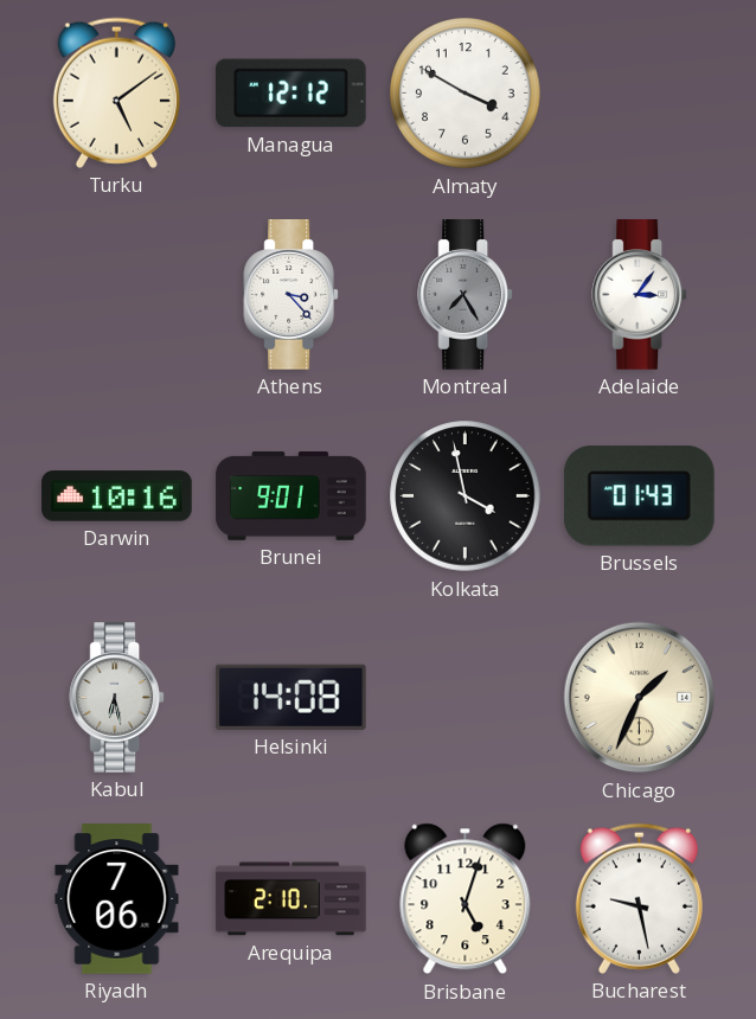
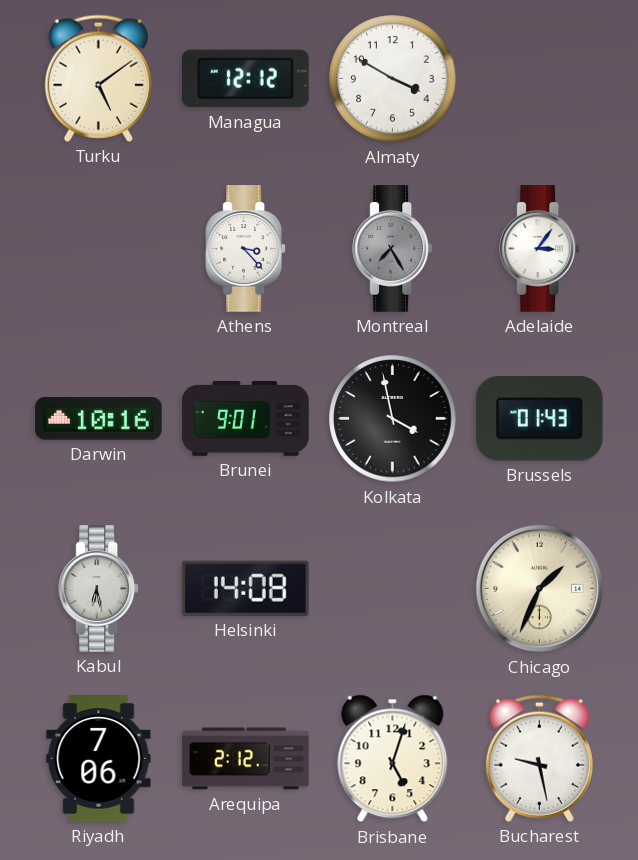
Arequipa: 2:10 -> 2:12 (246, 759)
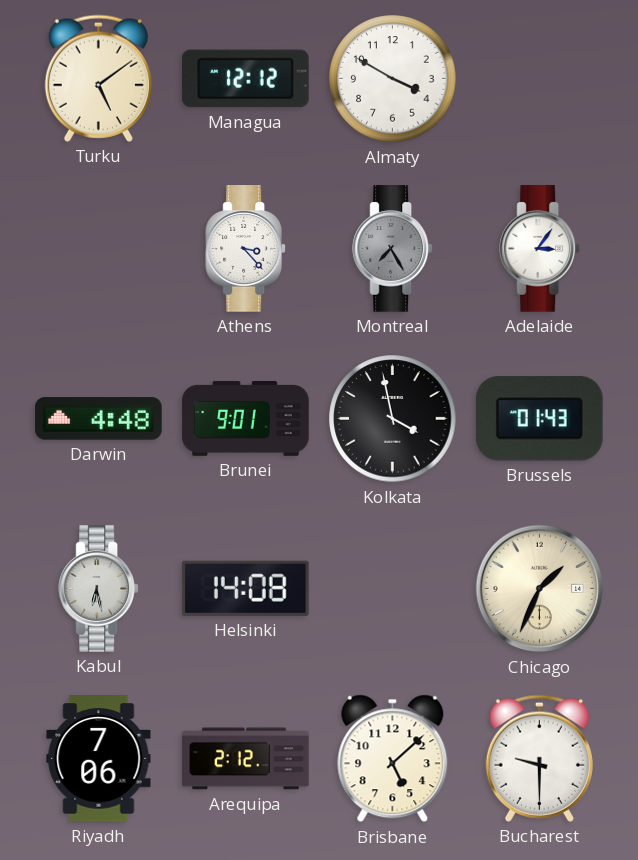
Darwin: 10:16 -> 4:48 (99, 419)
Brisbane: 5:03 -> 5:08 (393, 759)
Bucharest: 9:28 -> 9:30 (539, 758)
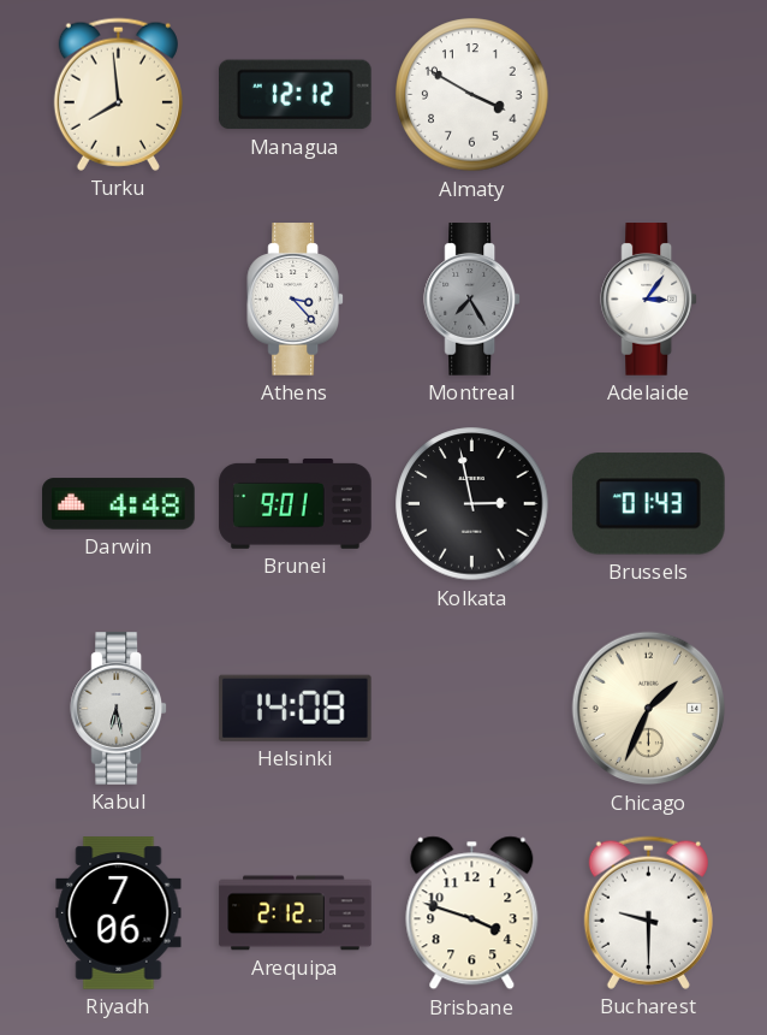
Turku: 5:09 -> 7:59 (118, 94)
Kolkata: 3:58 -> 2:58 (472, 504)
Brisbane: 5:08 -> 3:48 (472, 913)
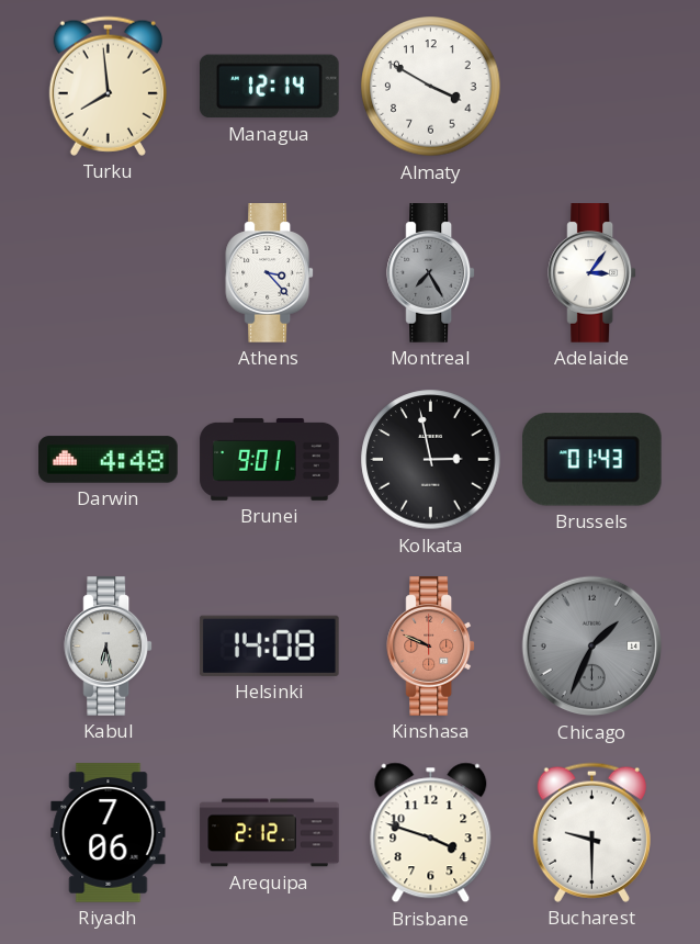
Managua: 12:12 -> 12:14 (270, 87)
Kinshasa: none -> 9:49 (431, 647)
Chicago dial: cream -> grey (592, 647)
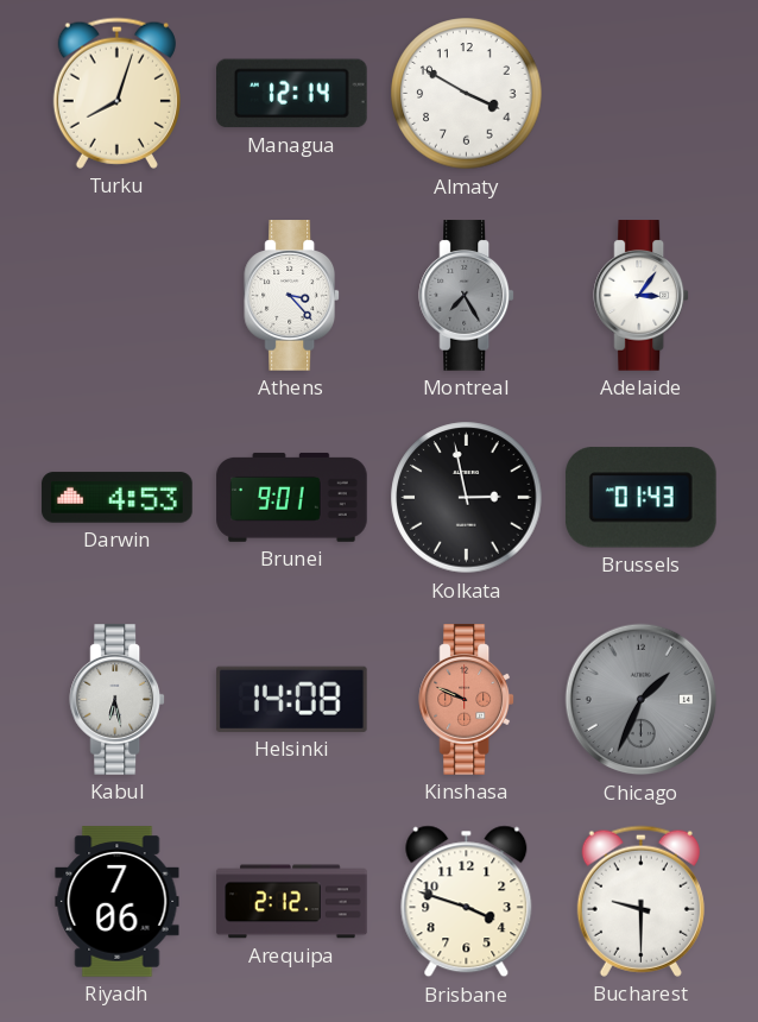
Turku: 7:59 -> 8:03 (116, 93)
Darwin: 4:48 -> 4:53 (118, 498)
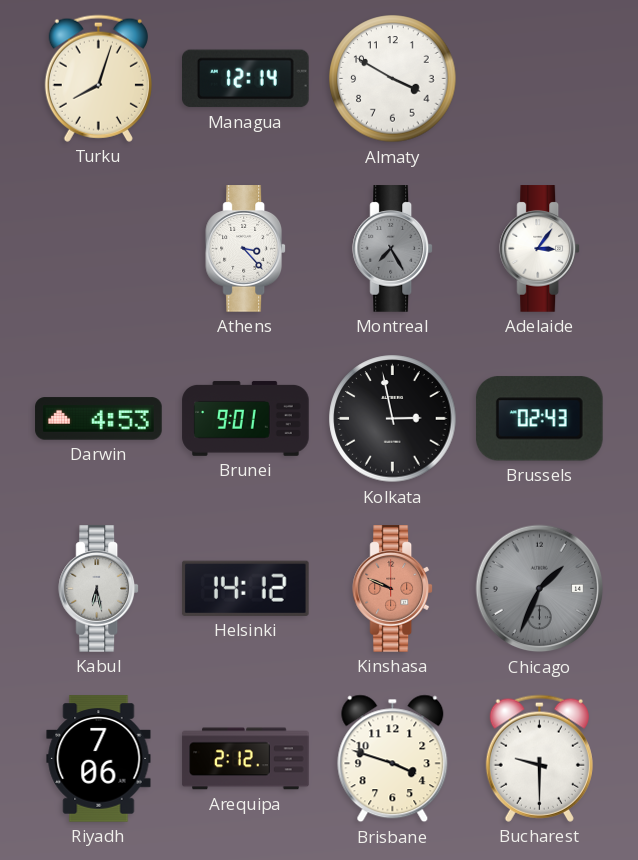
Brussels: 01:43 -> 02:43 (539, 419)
Helsinki: 14:08 -> 14:12 (245, 588)
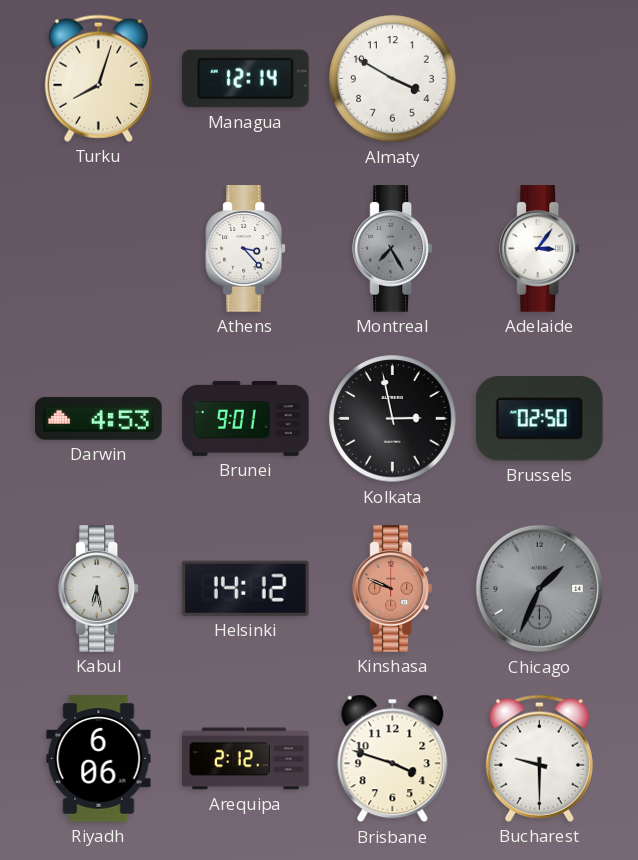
Brussels: 02:43 -> 02:50 (539, 419)
Riyadh: 7:06 -> 6:06 (99, 759)
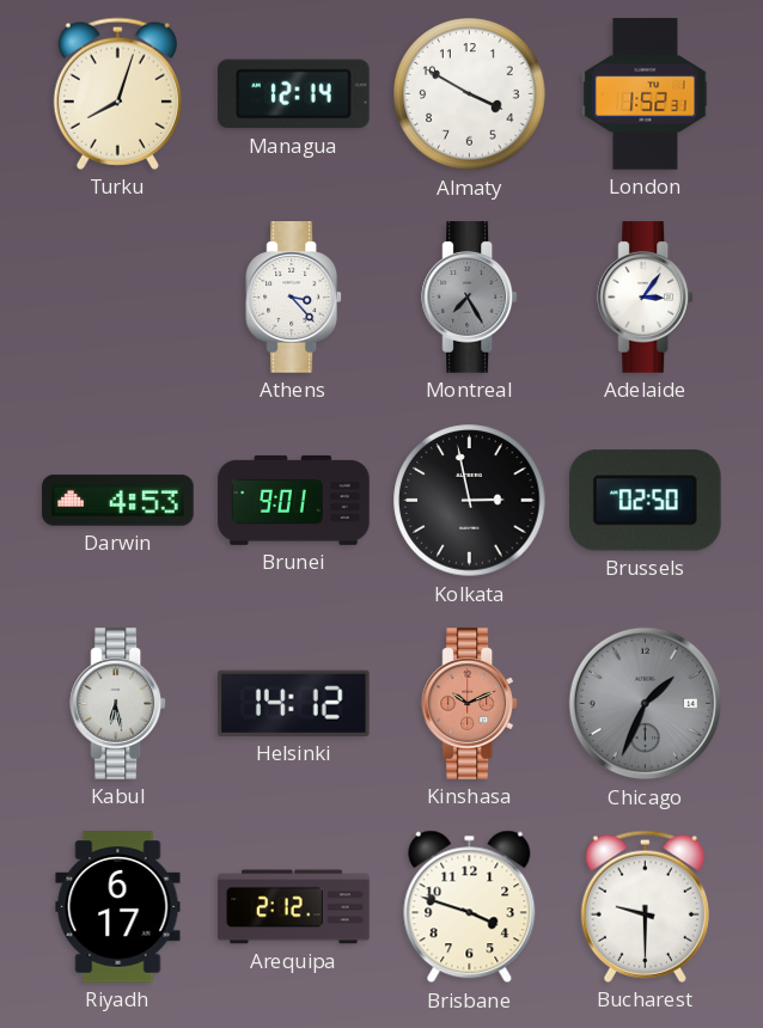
London: none -> 1:52 (646, 94)
Kinshasa: 9:49 -> 10:11 (470, 704)
Riyadh: 6:06 -> 6:17 (118, 907)
